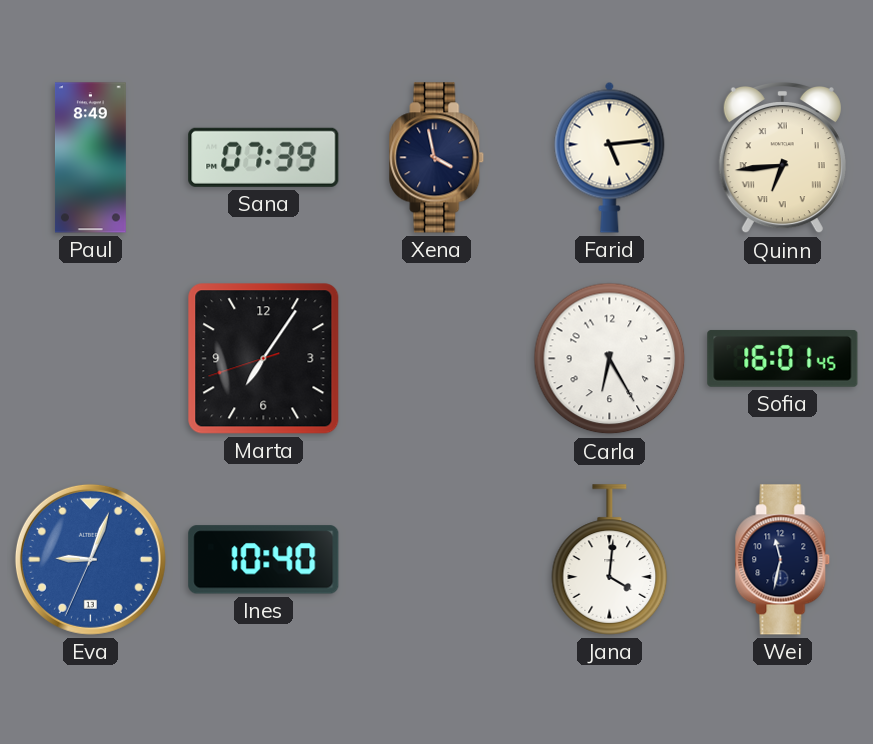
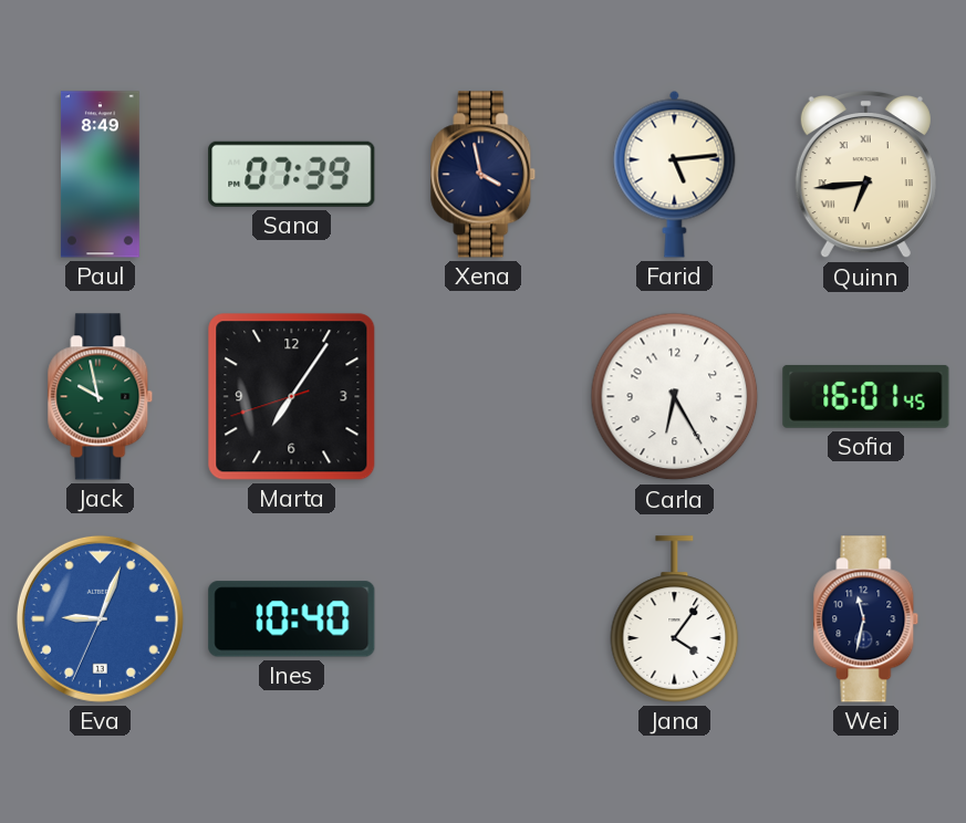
Jack: none -> 9:58 (101, 397)
Jana: 4:01 -> 4:06 (675, 619)
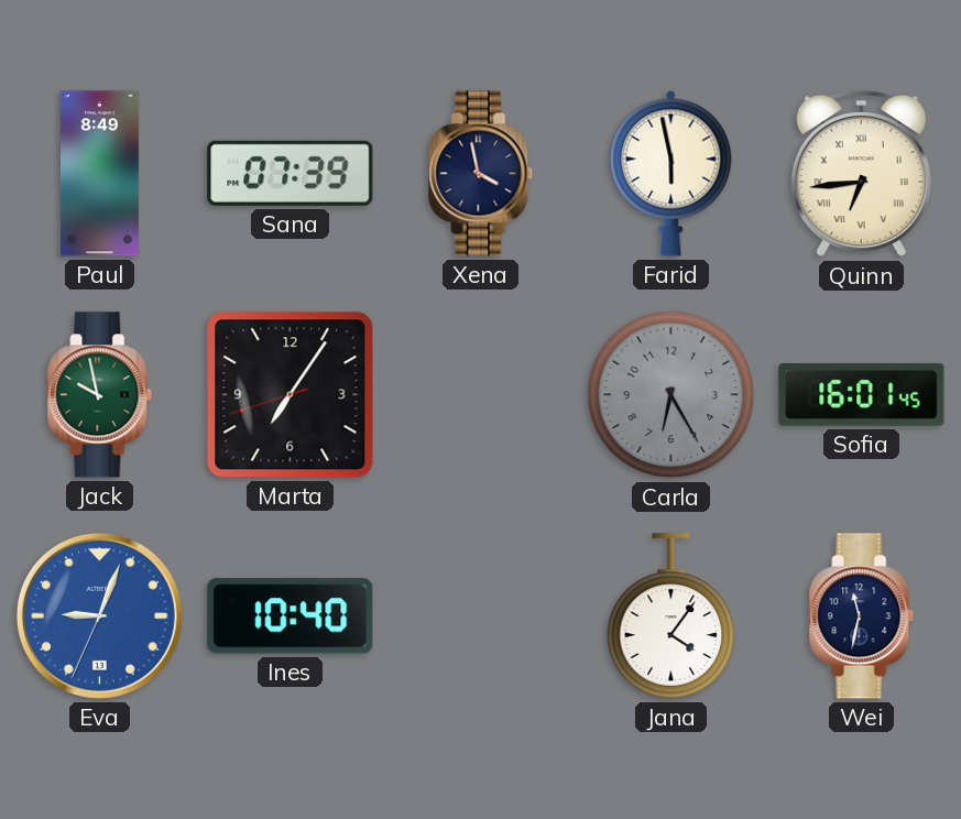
Farid: 5:14 -> 5:58 (671, 173)
Carla dial: white -> grey (671, 395)
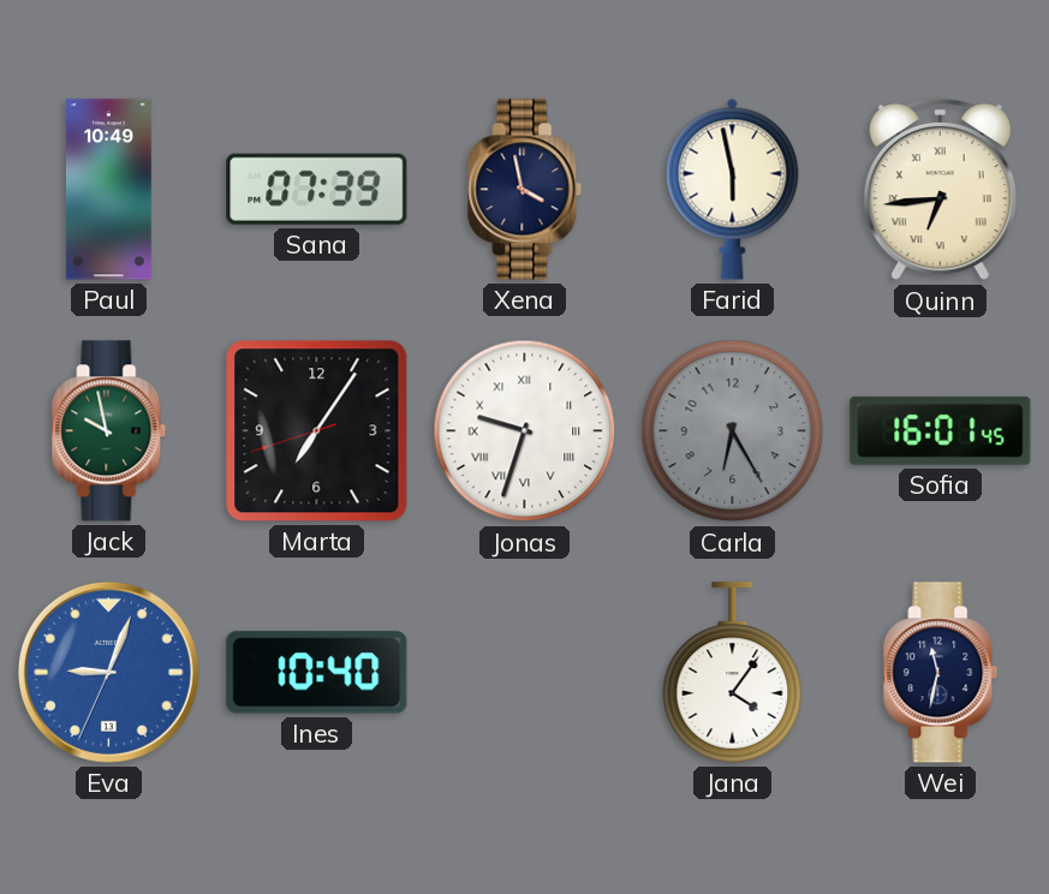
Paul: 8:49 -> 10:49 (108, 190)
Jonas: none -> 9:33 (525, 431)
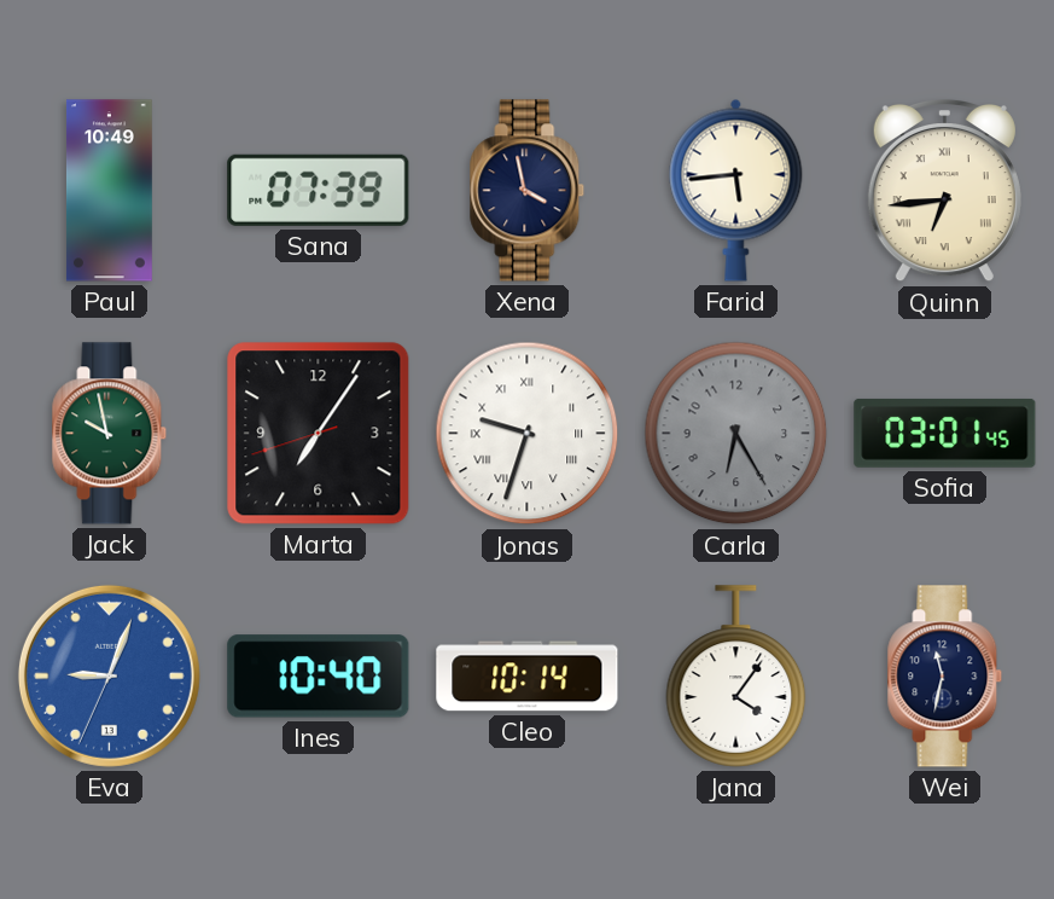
Farid: 5:58 -> 5:44 (736, 190)
Sofia: 16:01 -> 03:01 (945, 433)
Cleo: none -> 10:14 (528, 677)
